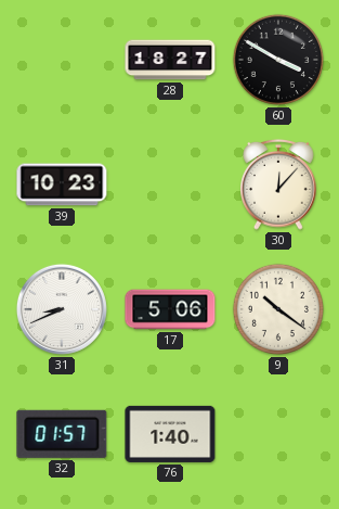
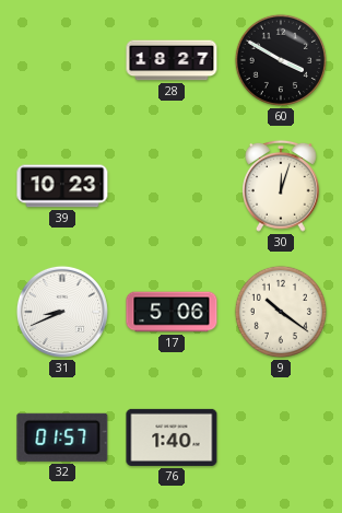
30: 12:07 -> 12:03 (282, 186)
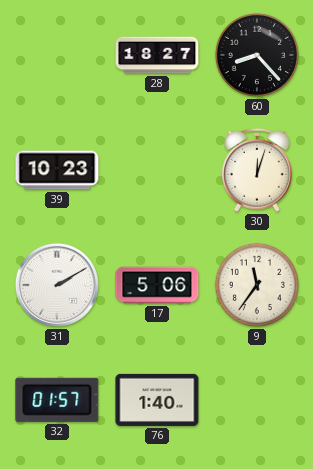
60: 3:50 -> 8:23 (257, 55)
31: 8:41 -> 2:10 (57, 285)
9: 10:21 -> 11:36 (257, 285)
